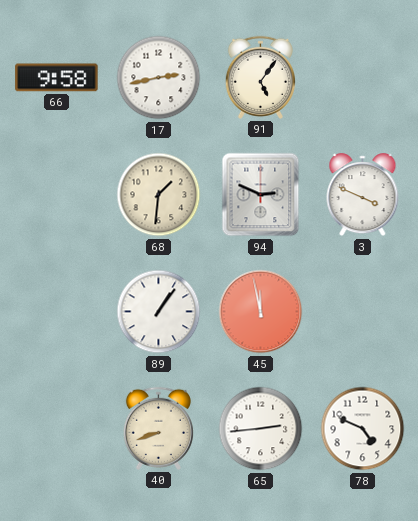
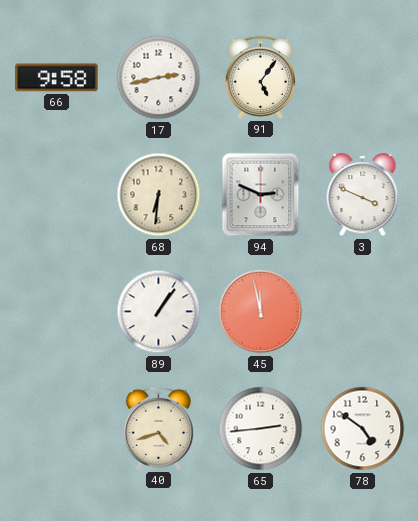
68: 1:31 -> 6:31 (159, 195)
40: 8:42 -> 4:42 (158, 428)
78: 4:49 -> 4:51 (363, 429)
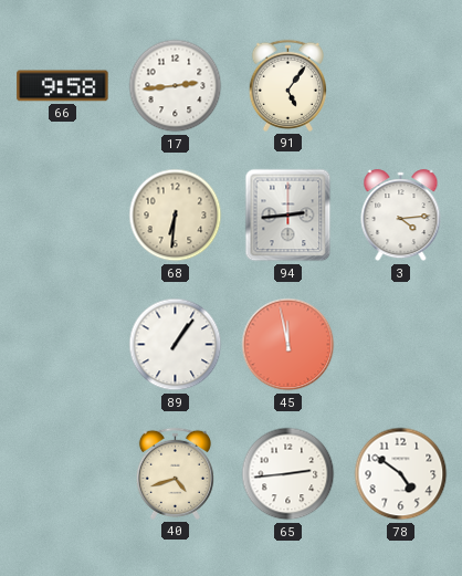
17: 2:43 -> 2:44 (176, 86)
94: 2:49 -> 2:44 (288, 216)
3: 3:49 -> 4:14 (401, 216)
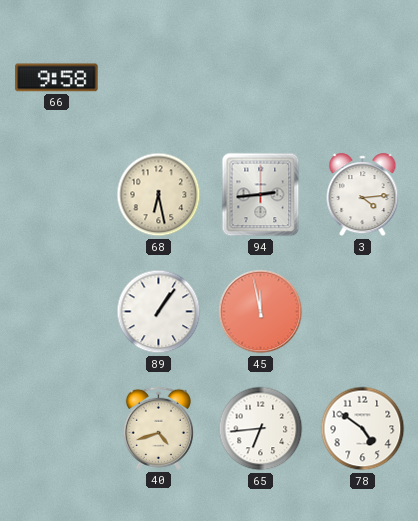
17: 2:44 -> none (176, 86)
91: 5:06 -> none (287, 85)
68: 6:31 -> 6:28 (159, 195)
65: 2:44 -> 6:44 (261, 429)
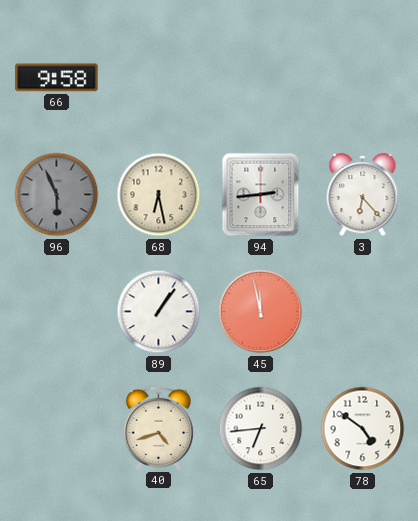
96: none -> 5:56 (57, 195)
3: 4:14 -> 6:23 (363, 195)
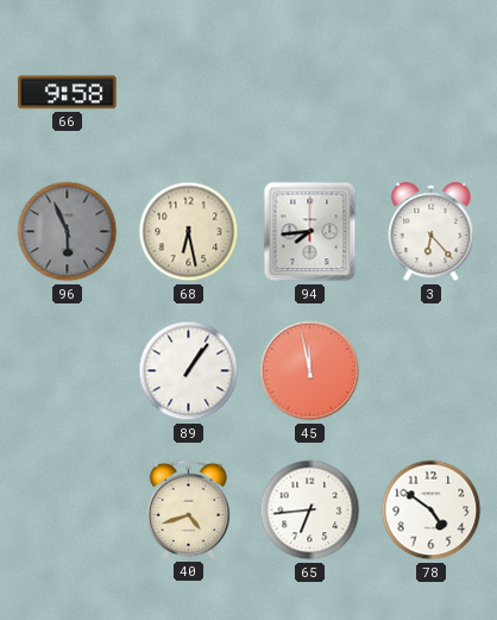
94: 2:44 -> 7:44 (310, 232)
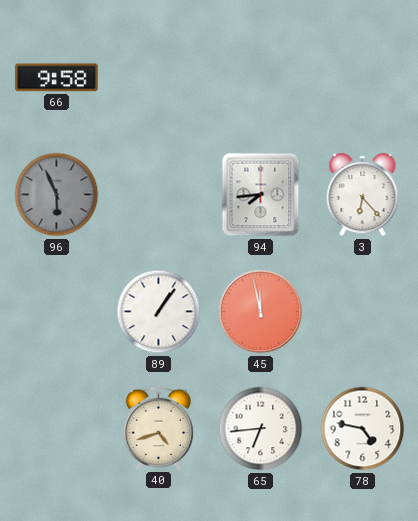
68: 6:28 -> none (189, 232)
78: 4:51 -> 4:47 (363, 429)
